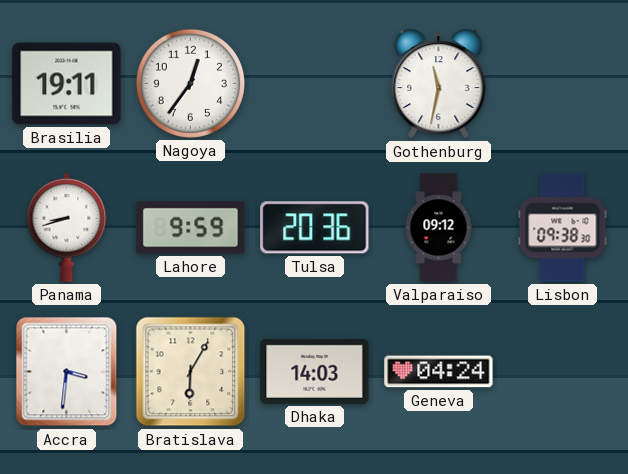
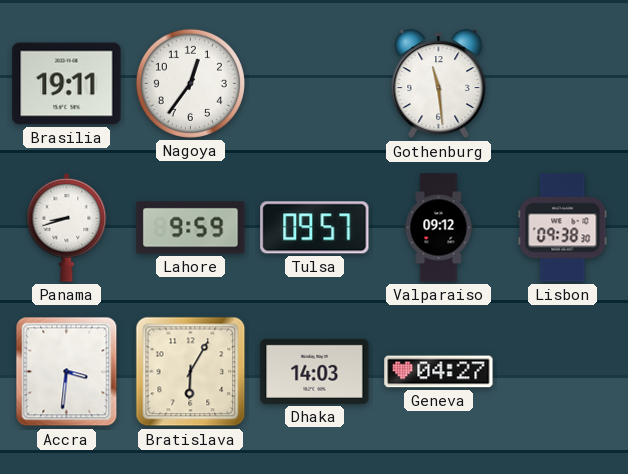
Gothenburg: 11:32 -> 11:29 (439, 84)
Tulsa: 20:36 -> 09:57 (315, 228)
Geneva: 04:24 -> 04:27 (439, 372)
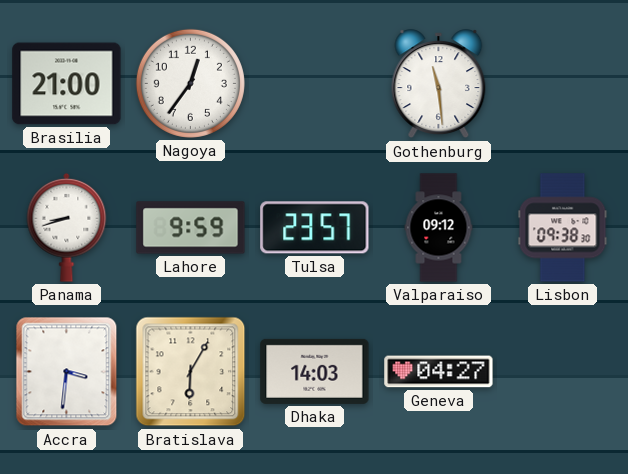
Brasilia: 19:11 -> 21:00 (67, 84)
Tulsa: 09:57 -> 23:57 (315, 228)
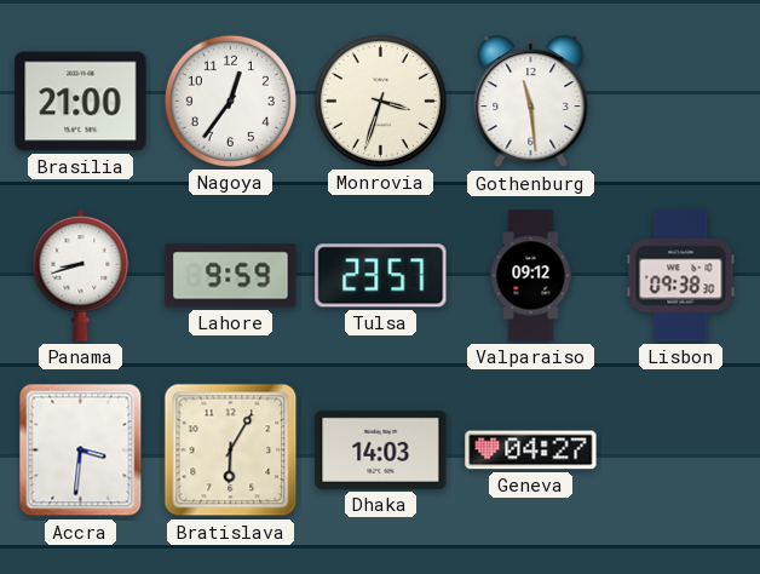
Monrovia: none -> 3:33 (380, 101)
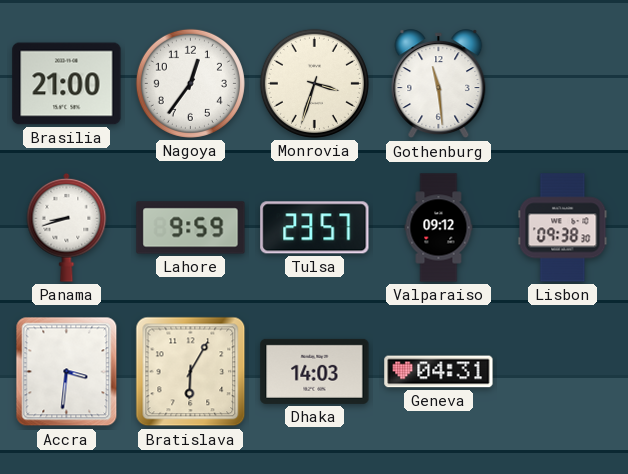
Geneva: 04:27 -> 04:31 (439, 372)
